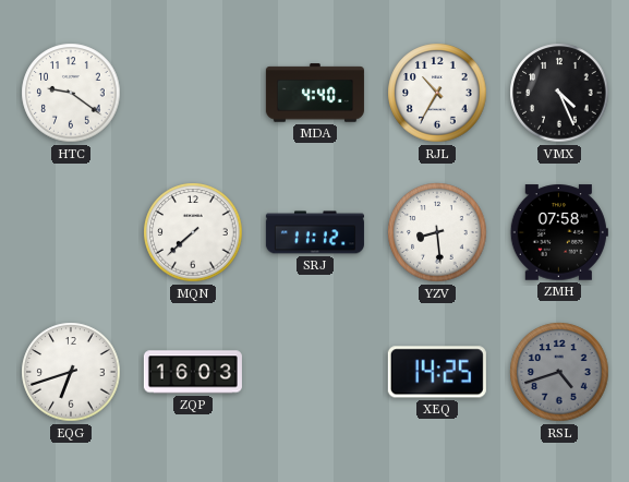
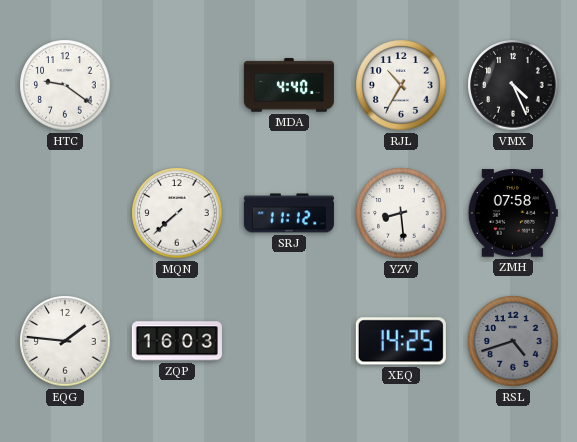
EQG: 6:42 -> 1:46 (65, 341)
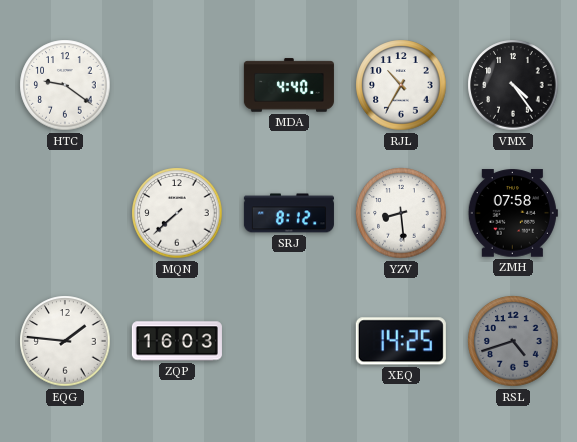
VMX: 4:26 -> 4:24 (513, 85)
SRJ: 11:12 -> 8:12 (289, 213)
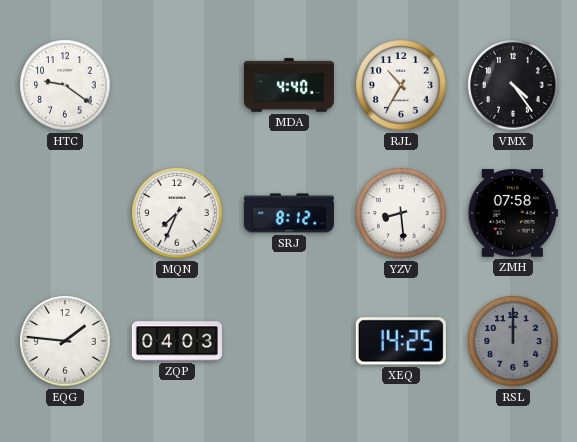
MQN: 7:38 -> 7:34 (177, 213)
ZQP: 16:03 -> 04:03 (177, 341)
RSL: 4:42 -> 12:00 (513, 341)
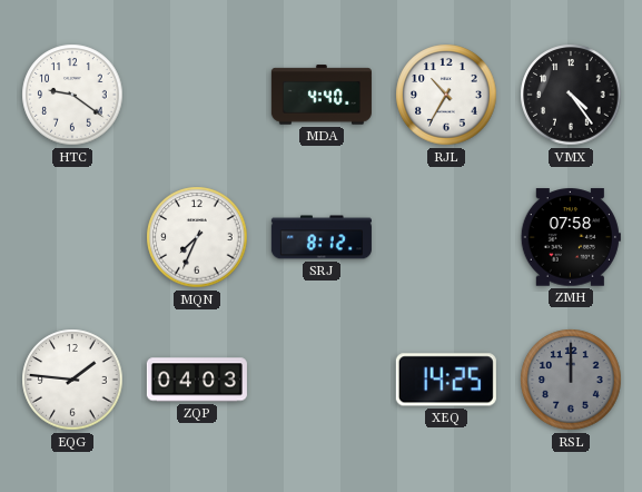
YZV: 8:29 -> none (401, 213)
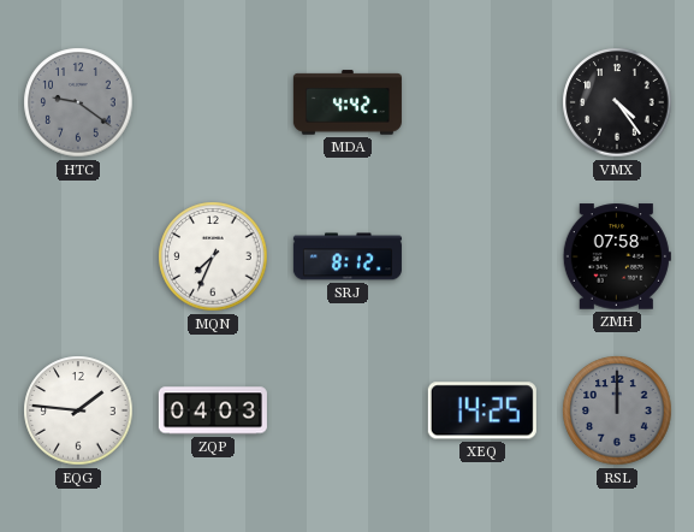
HTC dial: white -> grey (78, 102)
MDA: 4:40 -> 4:42 (348, 102)
RJL: 10:35 -> none (446, 95)
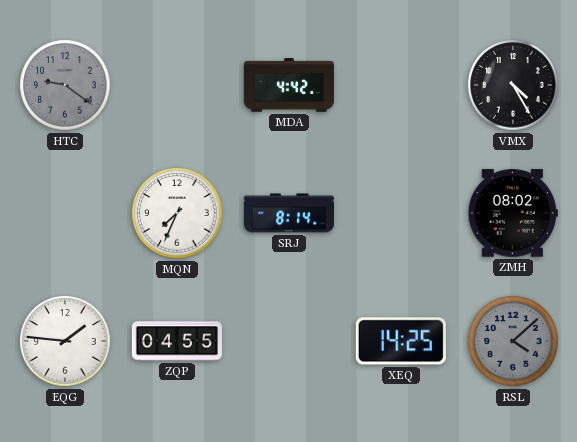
VMX: 4:24 -> 4:25 (513, 85)
SRJ: 8:12 -> 8:14 (289, 213)
ZMH: 07:58 -> 08:02 (513, 213)
ZQP: 04:03 -> 04:55 (177, 341)
RSL: 12:00 -> 4:08 (513, 341)
